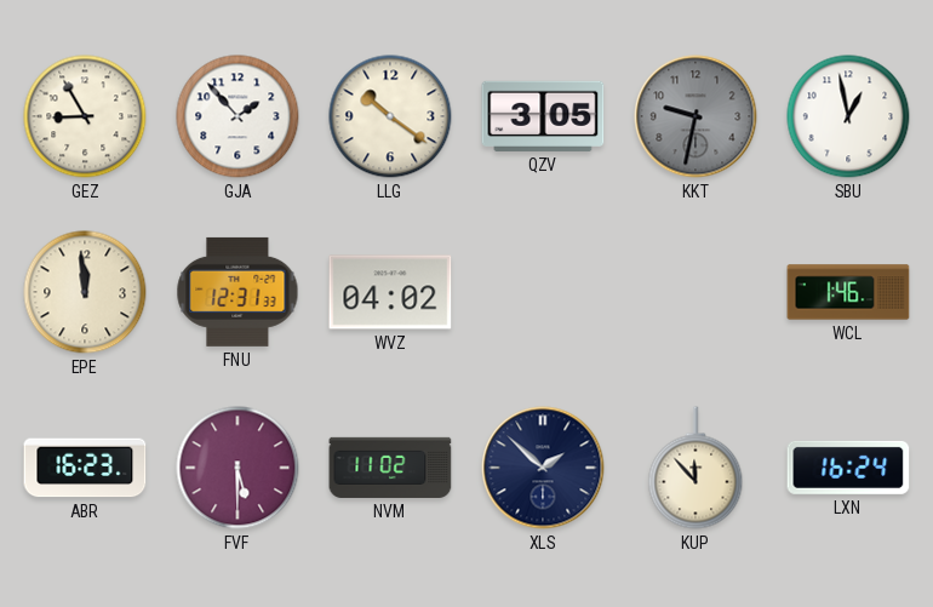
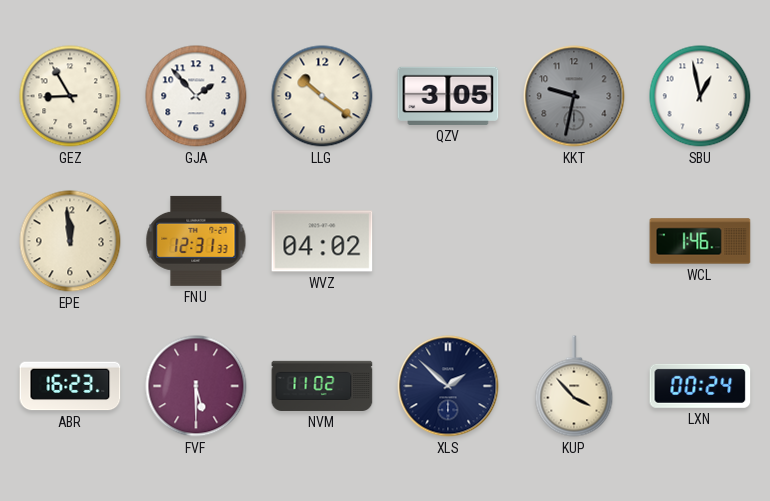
KUP: 11:53 -> 3:53 (574, 386)
LXN: 16:24 -> 00:24 (700, 386)
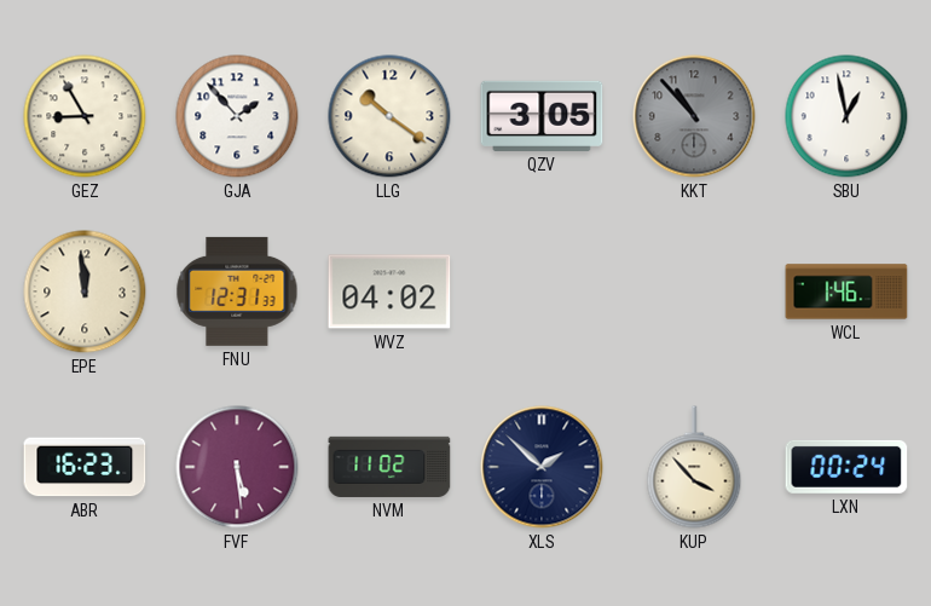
KKT: 9:32 -> 10:53 (694, 116)
FVF: 5:30 -> 5:29 (237, 467)
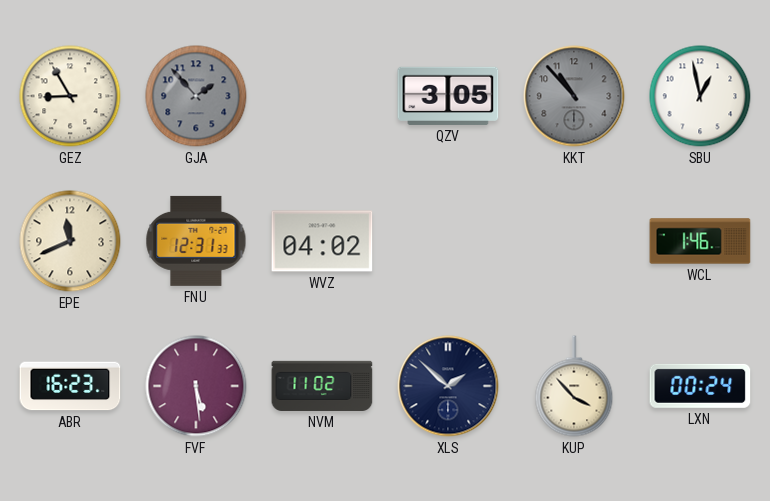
GJA dial: white -> grey (196, 96)
LLG: 10:21 -> none (389, 116)
EPE: 11:59 -> 11:41 (70, 241)
